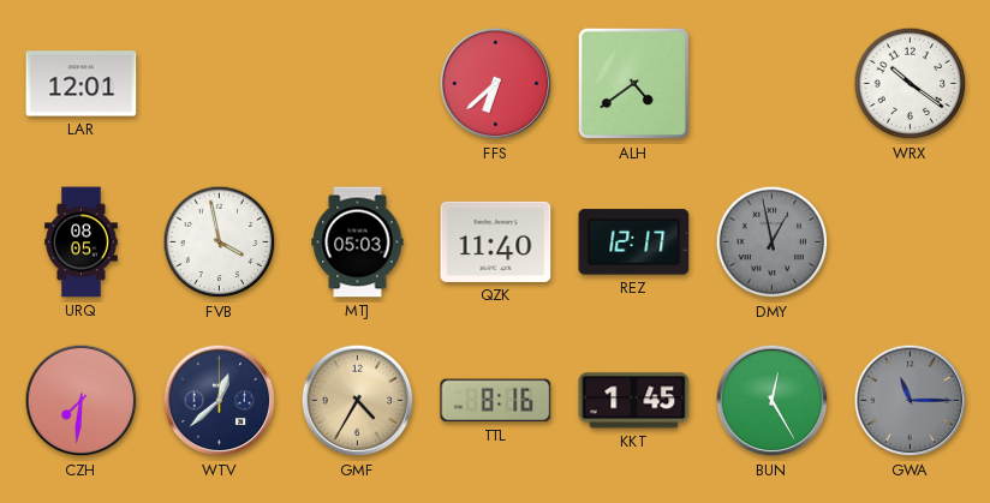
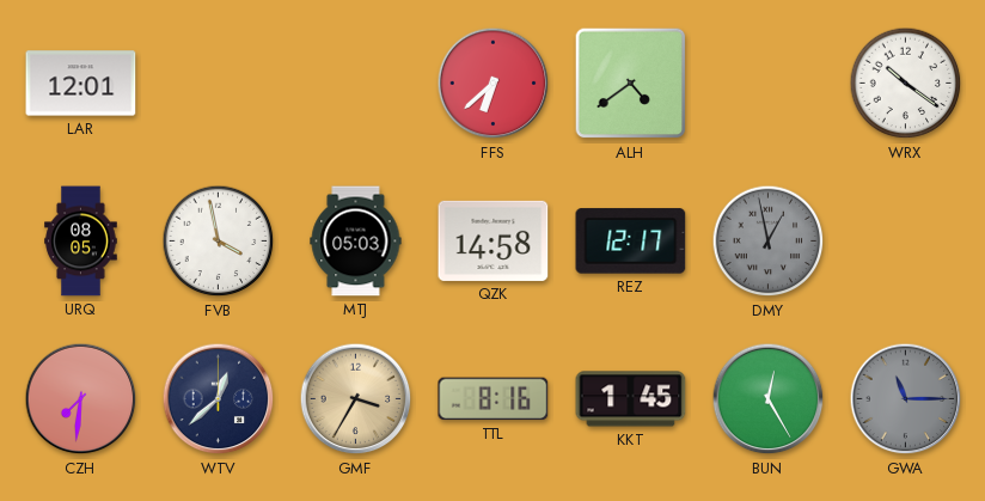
QZK: 11:40 -> 14:58 (494, 240)
GMF: 4:35 -> 3:35 (356, 399)
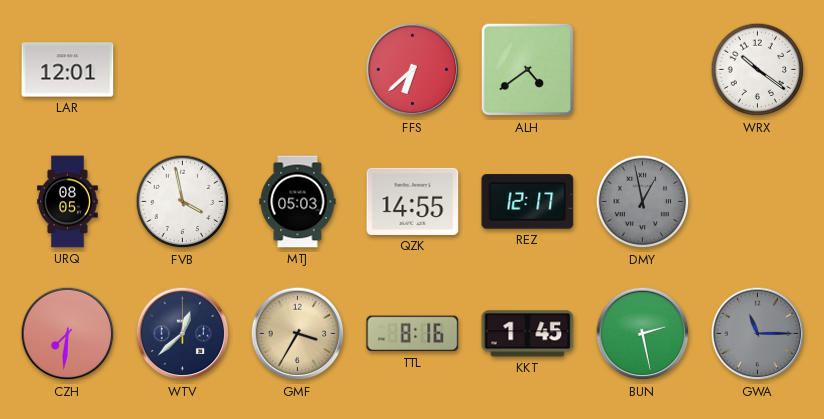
QZK: 14:58 -> 14:55 (413, 201)
BUN: 12:25 -> 2:28 (643, 334)
